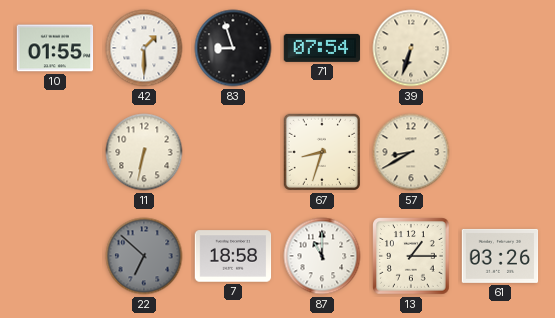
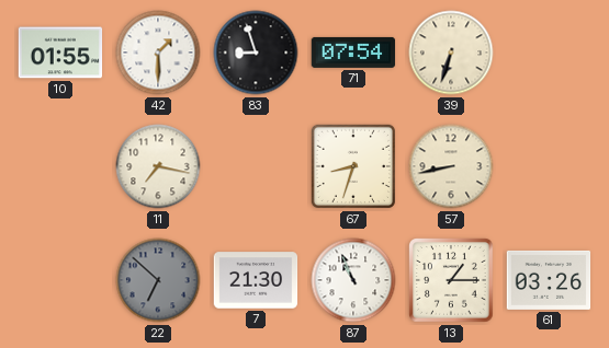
11: 6:32 -> 7:17 (158, 166)
57: 8:40 -> 8:43 (451, 166)
7: 18:58 -> 21:30 (256, 280)
87: 11:00 -> 10:56 (353, 280)
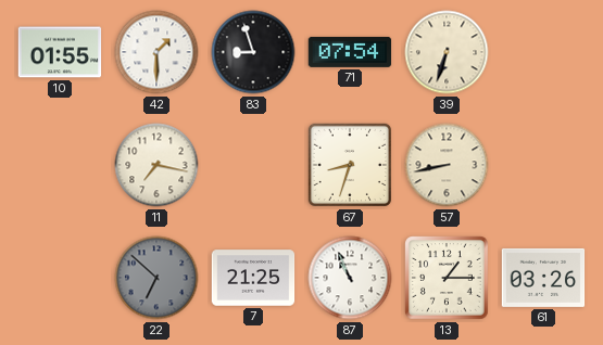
7: 21:30 -> 21:25 (253, 278)
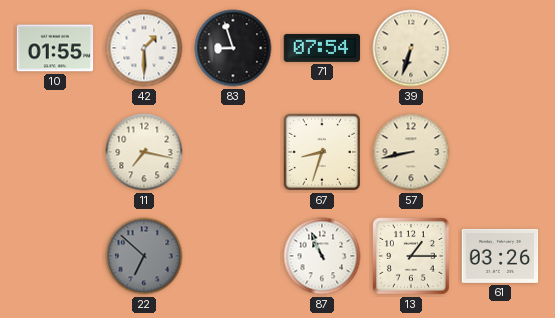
7: 21:25 -> none (253, 278)
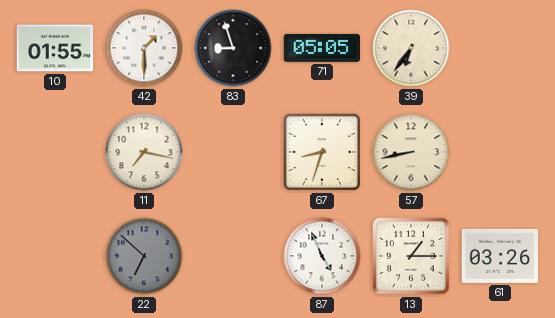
71: 07:54 -> 05:05 (322, 48)
39: 6:33 -> 6:36 (411, 48)
87: 10:56 -> 4:56 (322, 256)
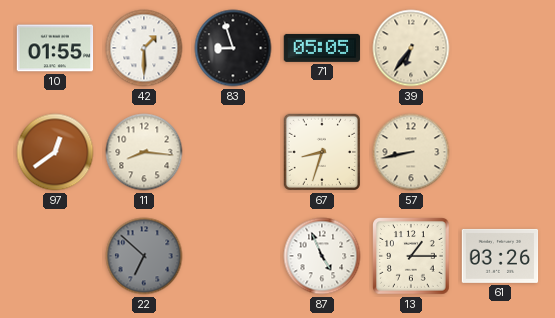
97: none -> 12:39 (55, 152)
11: 7:17 -> 8:16 (144, 152)
